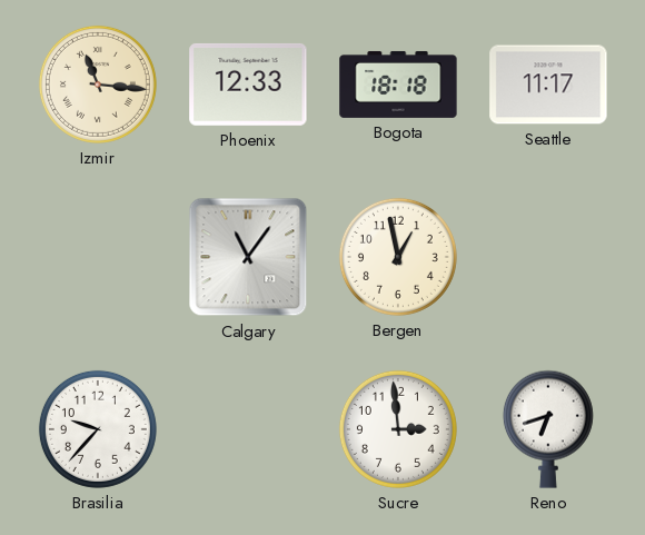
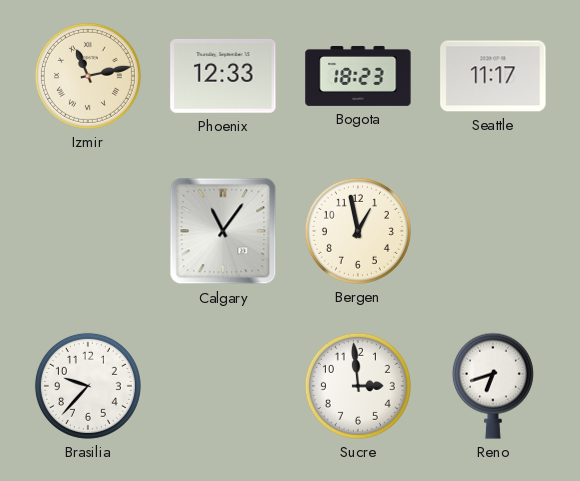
Izmir: 11:16 -> 11:13 (88, 76)
Bogota: 18:18 -> 18:23 (358, 76)
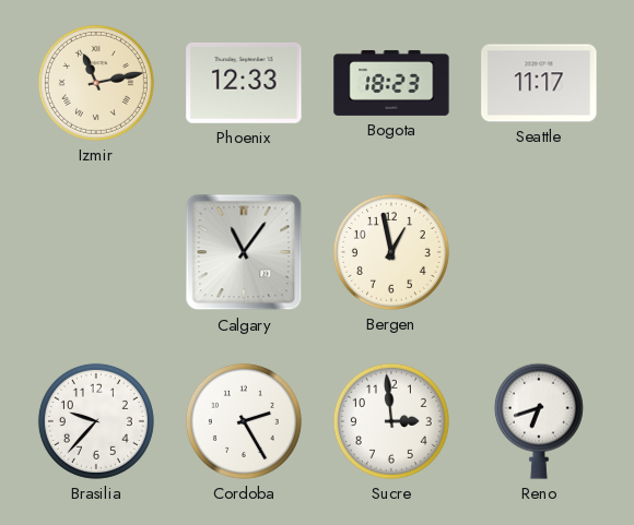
Cordoba: none -> 2:25 (244, 421)
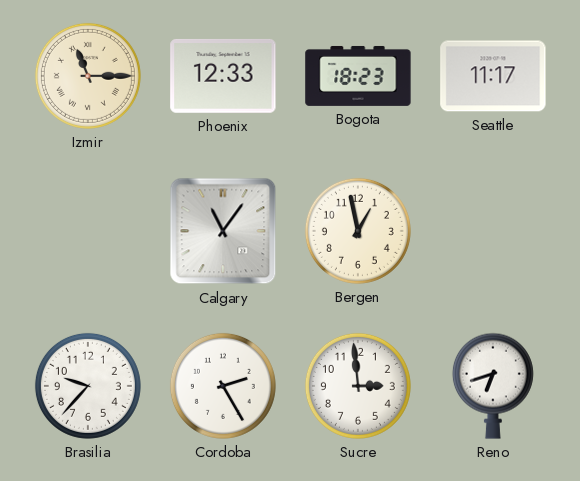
Izmir: 11:13 -> 11:15 (88, 76)
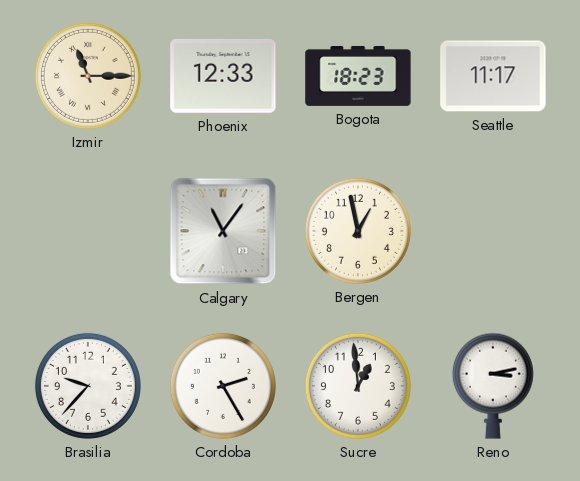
Sucre: 2:59 -> 12:59 (358, 386)
Reno: 6:42 -> 3:13 (493, 386)
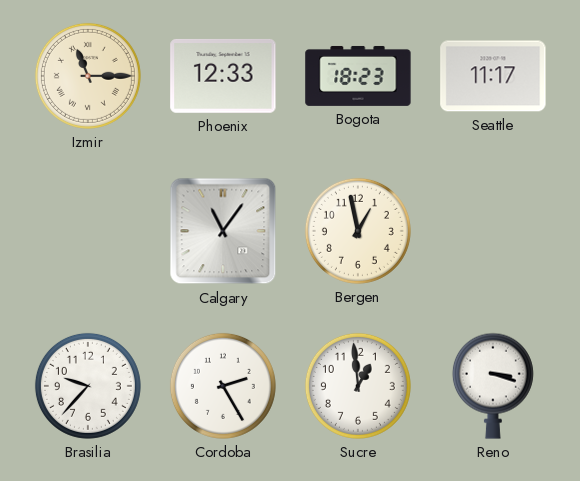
Reno: 3:13 -> 3:18 (493, 386)
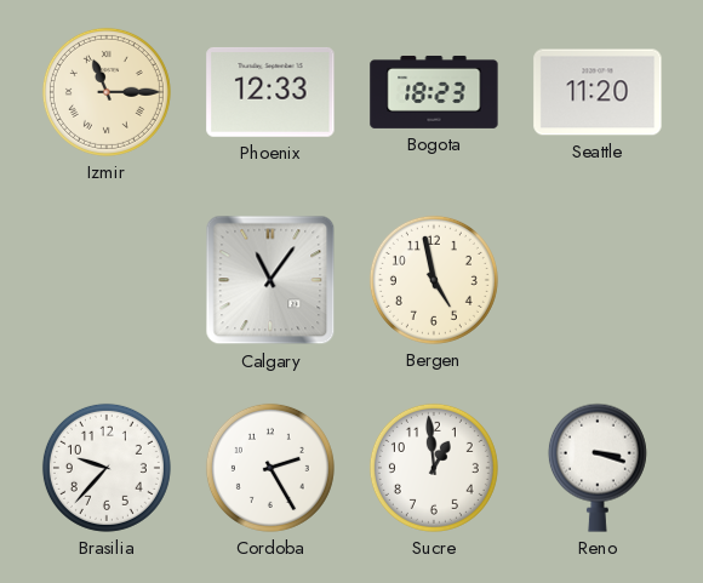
Seattle: 11:17 -> 11:20 (598, 92)
Bergen: 12:58 -> 4:58 (434, 280)
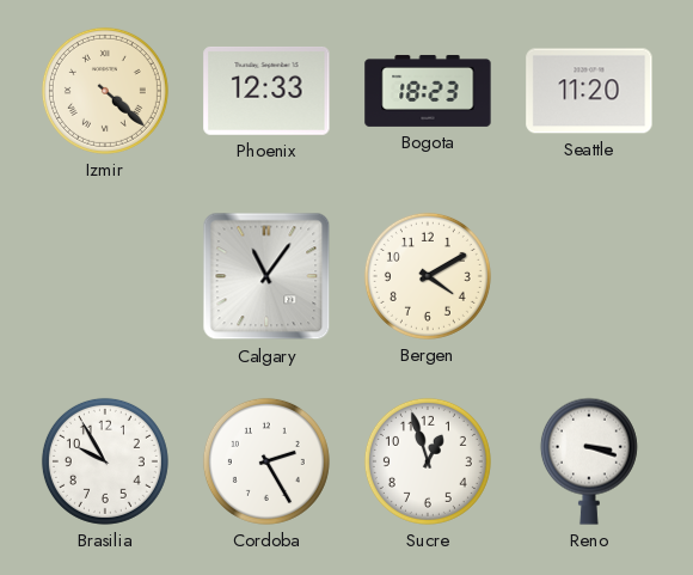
Izmir: 11:15 -> 4:22 (105, 91)
Bergen: 4:58 -> 4:10 (428, 276)
Brasilia: 9:37 -> 9:55 (105, 461)
Sucre: 12:59 -> 12:57 (428, 461)
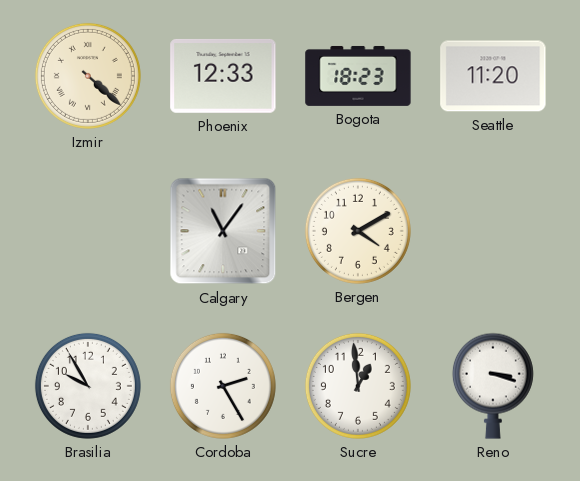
Sucre: 12:57 -> 12:59 (358, 386)
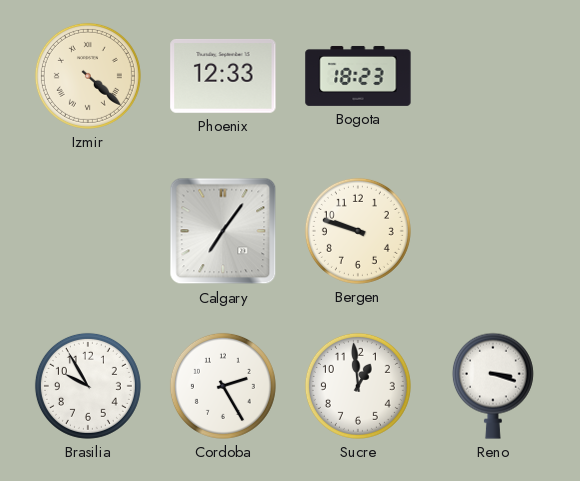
Seattle: 11:20 -> none (493, 76)
Calgary: 11:06 -> 7:06 (223, 231)
Bergen: 4:10 -> 9:48 (358, 231)
